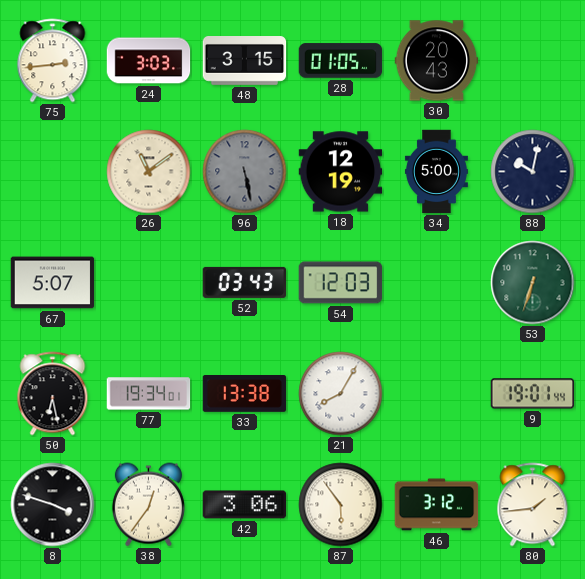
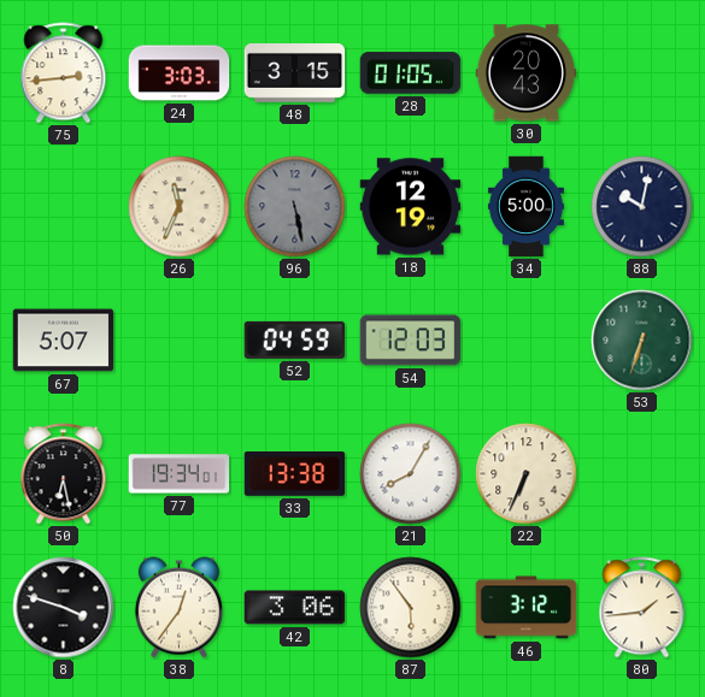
26: 11:09 -> 11:34 (180, 207)
52: 03:43 -> 04:59 (295, 339)
22: none -> 6:34 (527, 474)
9: 19:01 -> none (533, 394)
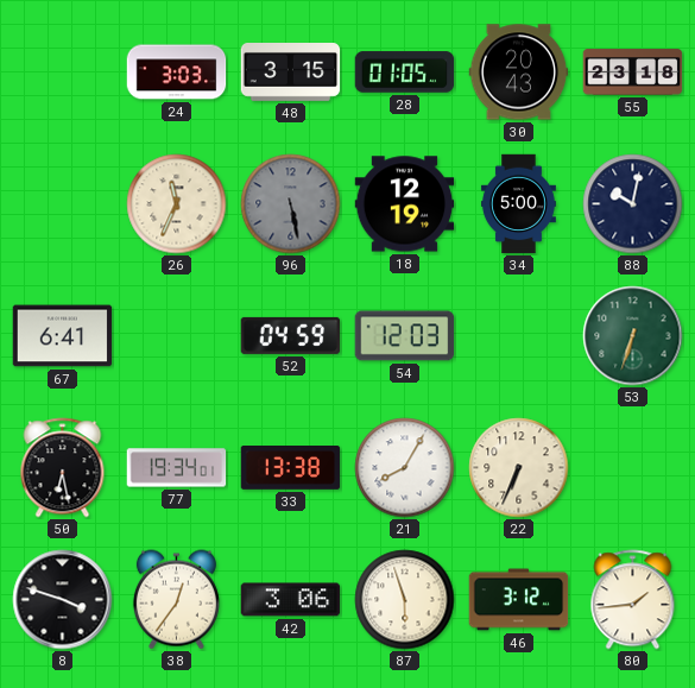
75: 2:44 -> none (64, 73)
55: none -> 23:18 (633, 72)
67: 5:07 -> 6:41 (63, 336)
87: 5:54 -> 5:57 (405, 600)
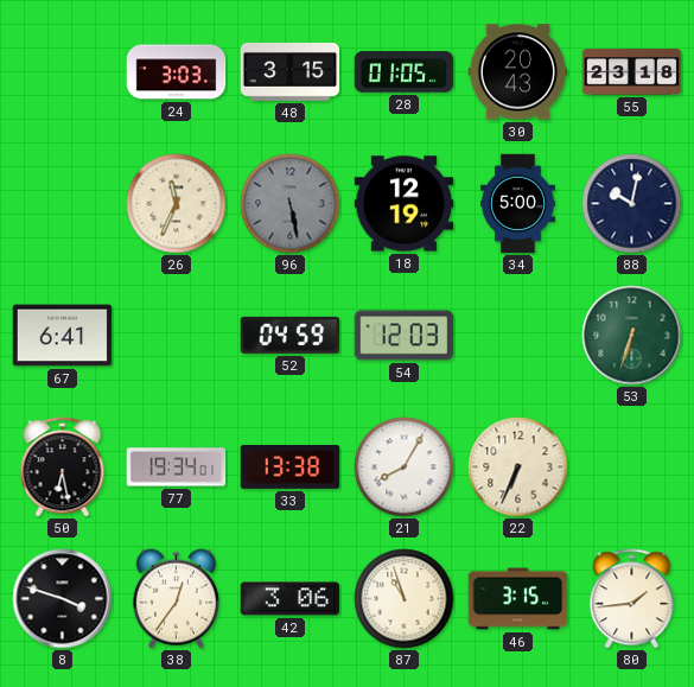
87: 5:57 -> 10:57 (405, 599)
46: 3:12 -> 3:15 (518, 599)
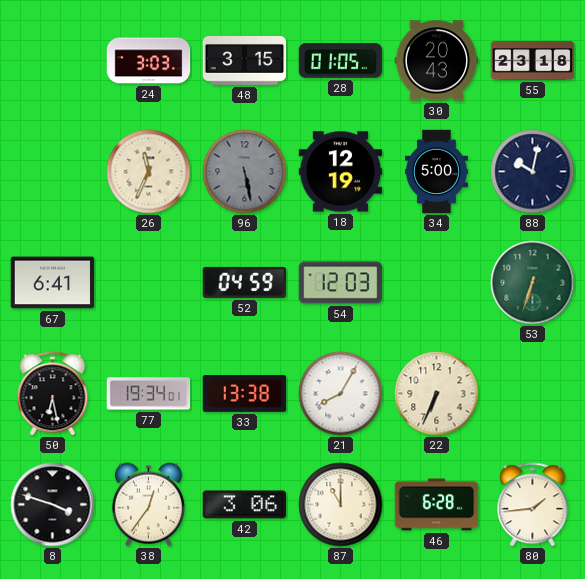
87: 10:57 -> 11:00 (341, 505)
46: 3:15 -> 6:28 (437, 505)
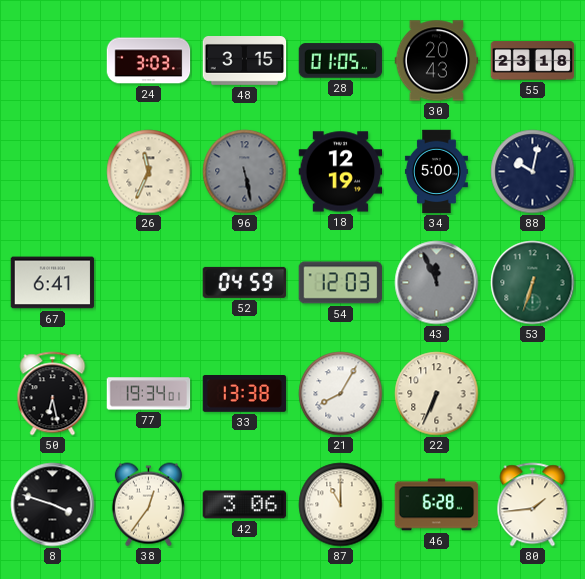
43: none -> 11:56 (437, 283)
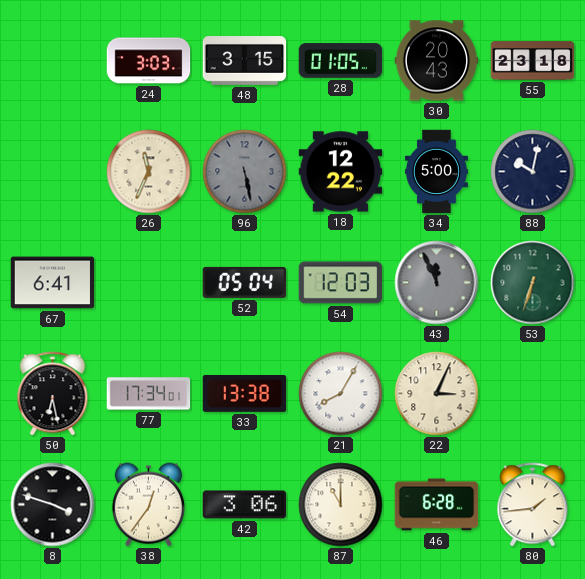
18: 12:19 -> 12:22 (341, 172)
52: 04:59 -> 05:04 (245, 282)
77: 19:34 -> 17:34 (149, 394)
22: 6:34 -> 3:04 (437, 394)
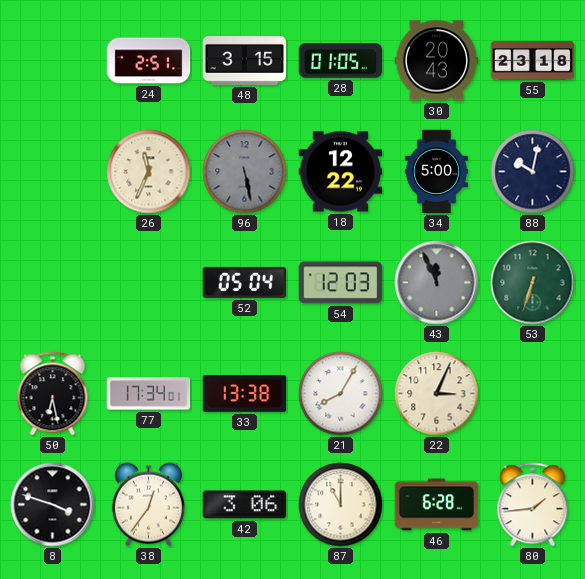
24: 3:03 -> 2:51 (149, 61)
67: 6:41 -> none (53, 283)
